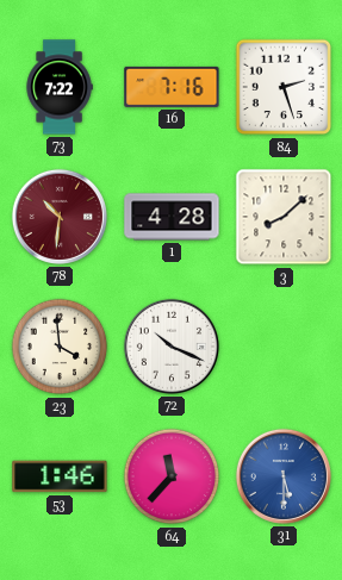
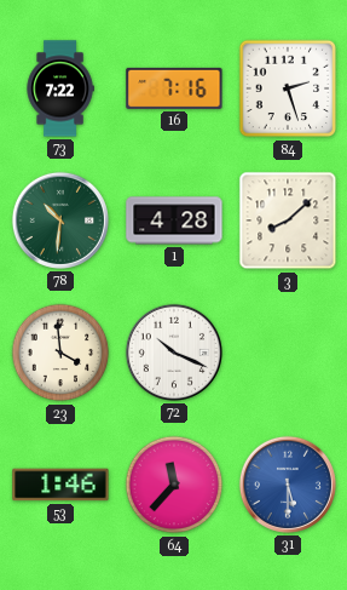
78 dial: burgundy -> green (60, 220)
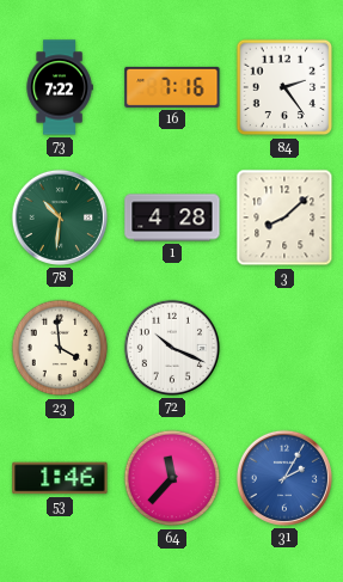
84: 2:27 -> 2:24 (284, 87)
31: 5:30 -> 2:05 (284, 478)
